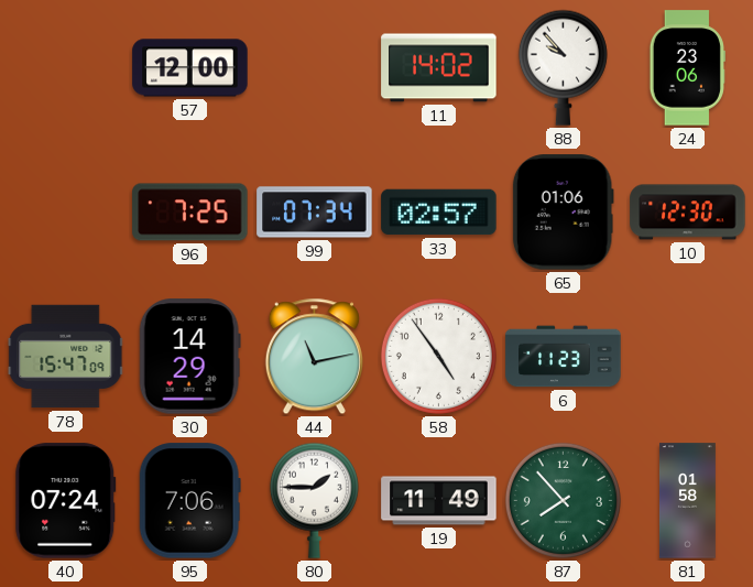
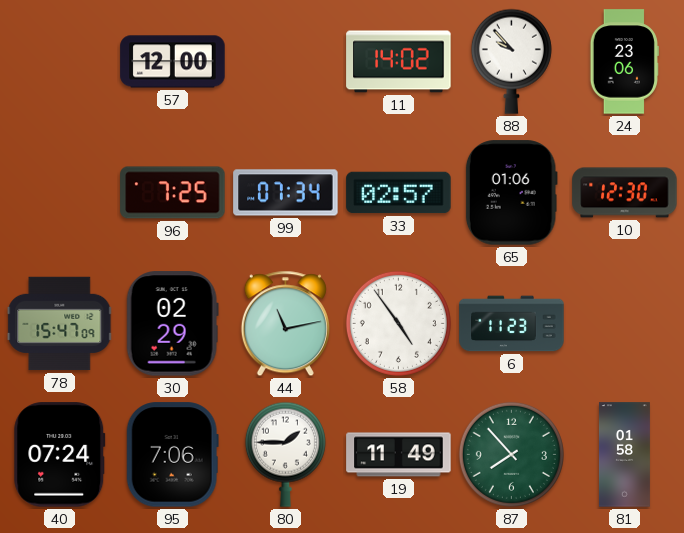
30: 14:29 -> 02:29 (172, 324)
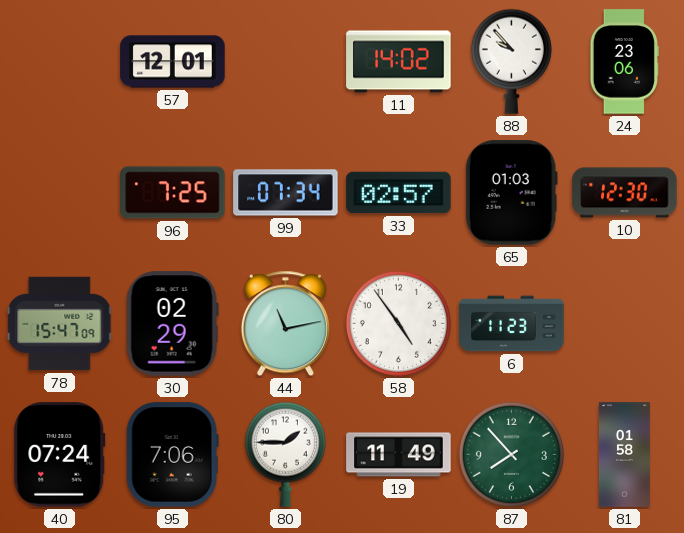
57: 12:00 -> 12:01 (173, 62)
65: 01:06 -> 01:03 (511, 193)
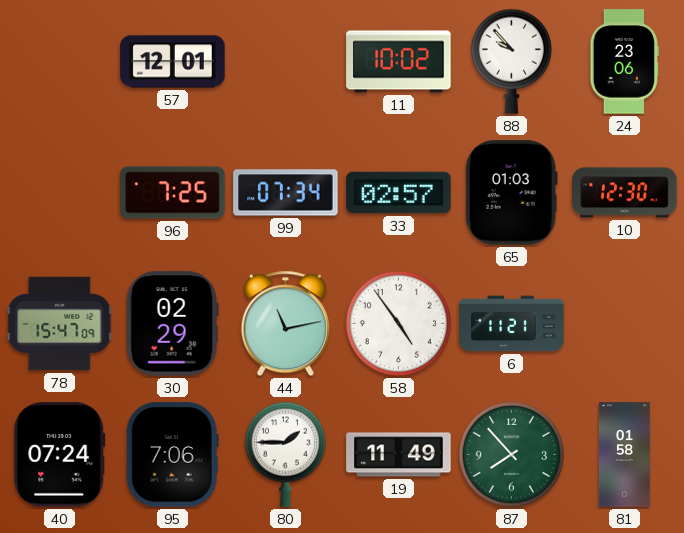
11: 14:02 -> 10:02 (399, 62)
6: 11:23 -> 11:21 (512, 324)
